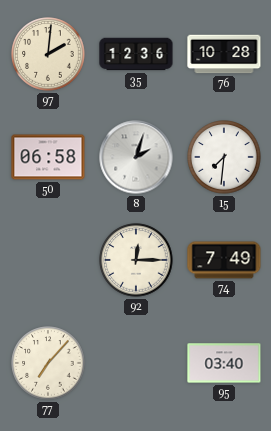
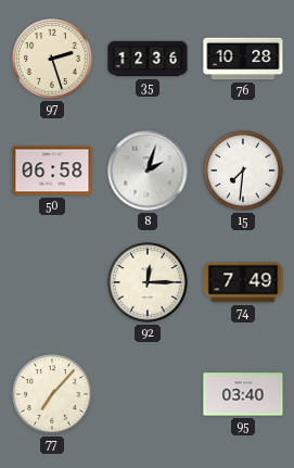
97: 2:01 -> 2:27 (52, 59)
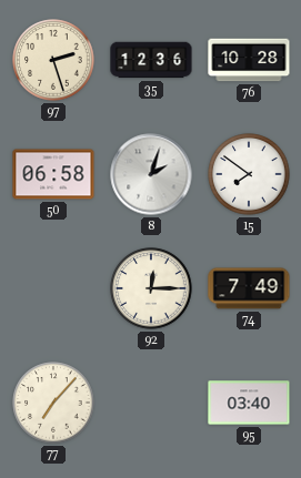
15: 7:31 -> 7:51 (249, 174)
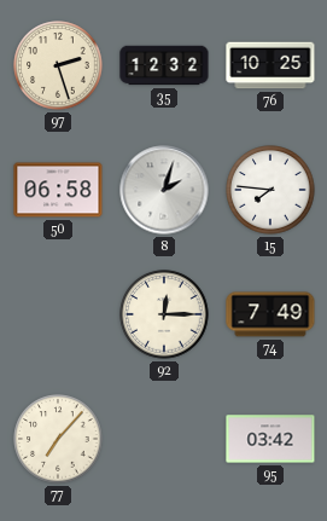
35: 12:36 -> 12:32 (164, 65)
76: 10:28 -> 10:25 (270, 65)
15: 7:51 -> 7:46 (270, 190)
95: 03:40 -> 03:42 (270, 439)
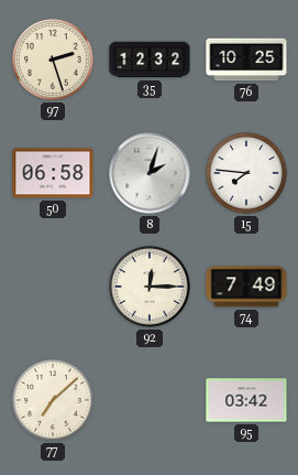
77: 7:07 -> 7:08 (53, 400)
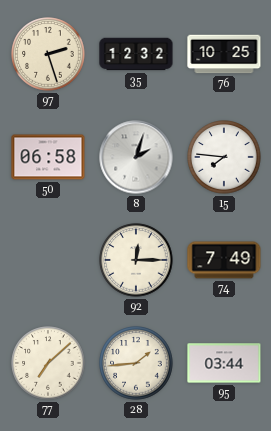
28: none -> 1:44 (136, 363)
95: 03:42 -> 03:44 (224, 363)
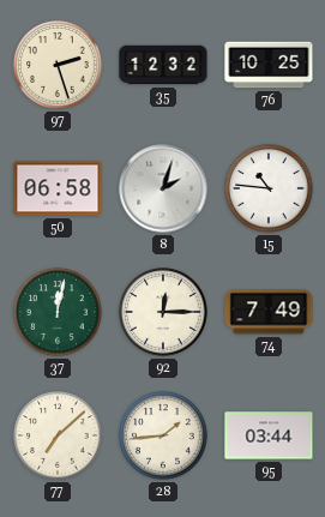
15: 7:46 -> 10:46 (269, 188)
37: none -> 12:02 (58, 312)
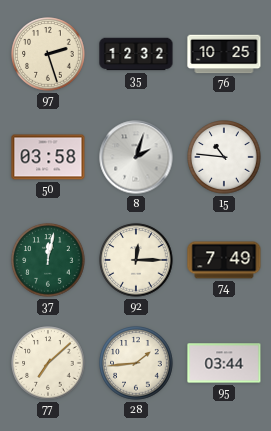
50: 06:58 -> 03:58 (48, 157)
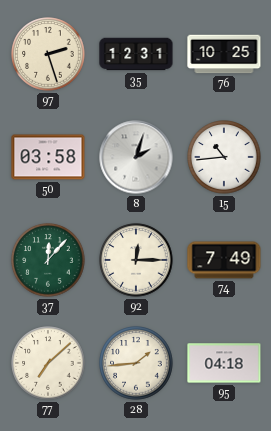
35: 12:32 -> 12:31 (136, 54)
15: 10:46 -> 10:44 (224, 157)
37: 12:02 -> 12:07 (48, 260)
95: 03:44 -> 04:18 (224, 363)
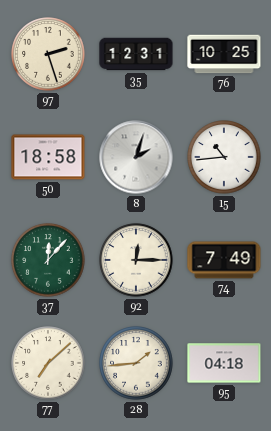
50: 03:58 -> 18:58 (48, 157)
